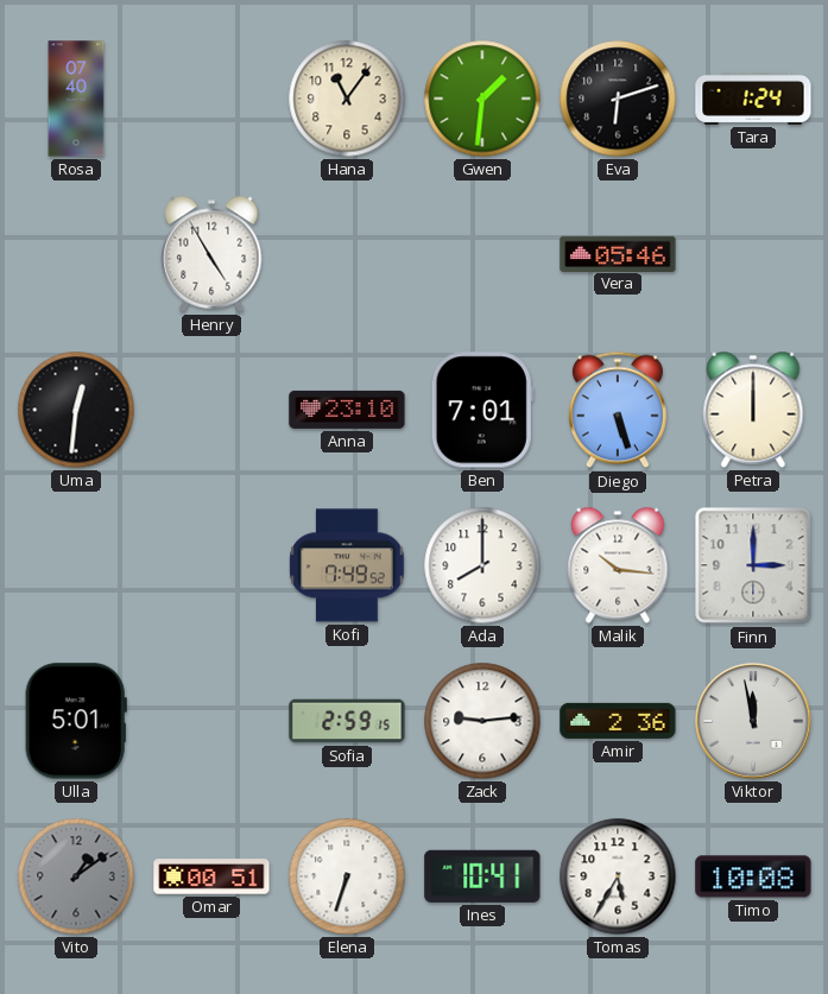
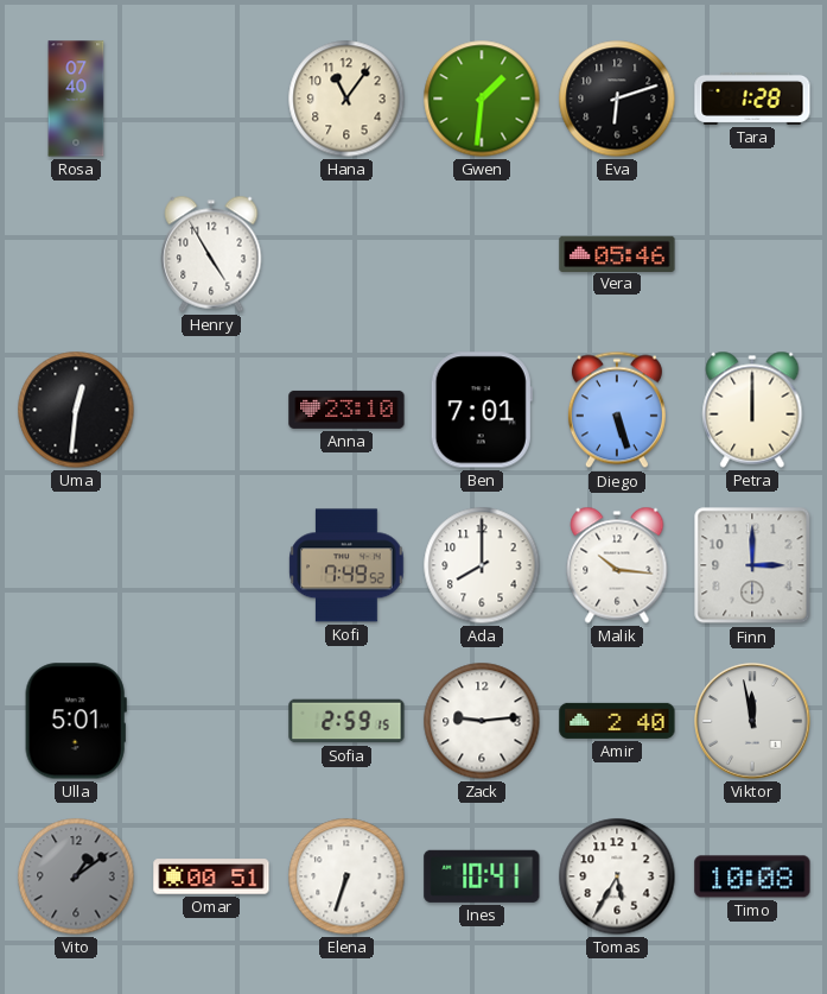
Tara: 1:24 -> 1:28 (752, 99)
Amir: 2:36 -> 2:40 (617, 721)
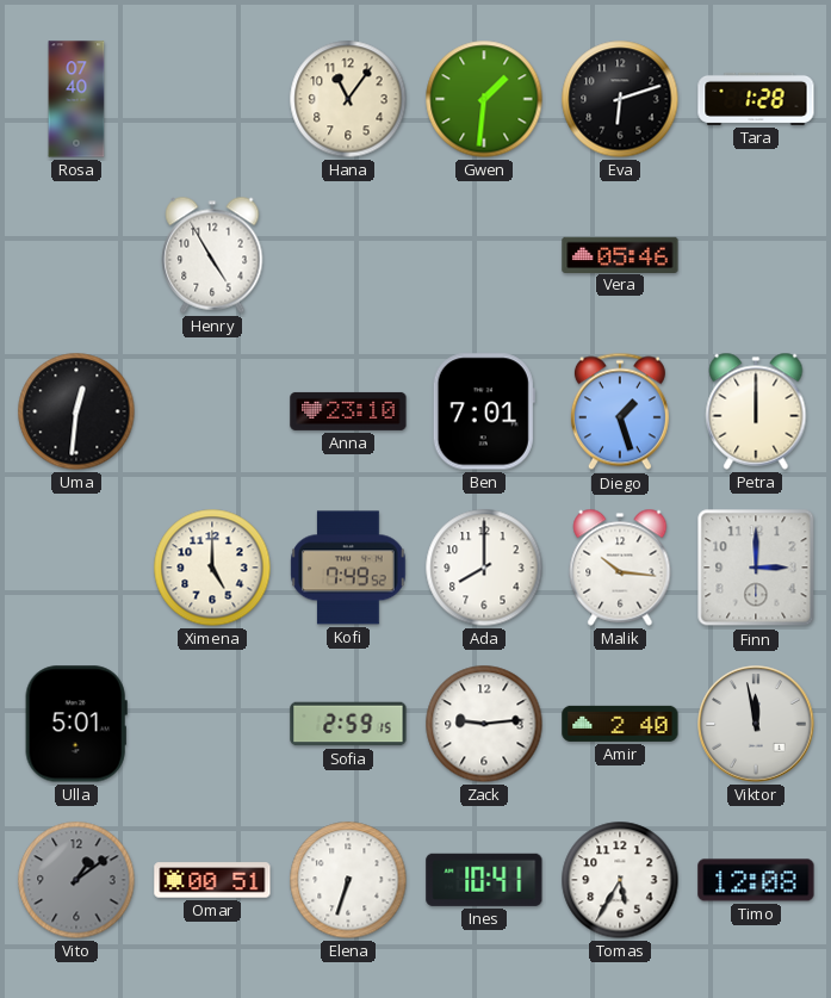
Diego: 5:27 -> 1:27 (620, 411)
Ximena: none -> 5:00 (212, 568)
Timo: 10:08 -> 12:08 (756, 880)
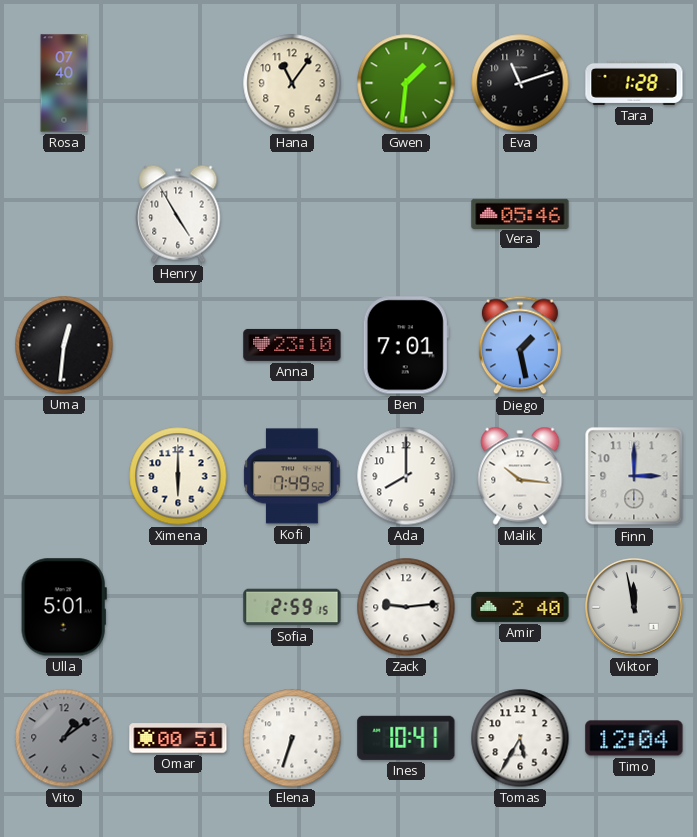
Eva: 6:12 -> 11:12 (520, 83)
Diego: 1:27 -> 1:28 (520, 345)
Petra: 12:00 -> none (756, 411)
Ximena: 5:00 -> 6:00 (178, 476)
Timo: 12:08 -> 12:04 (634, 738)
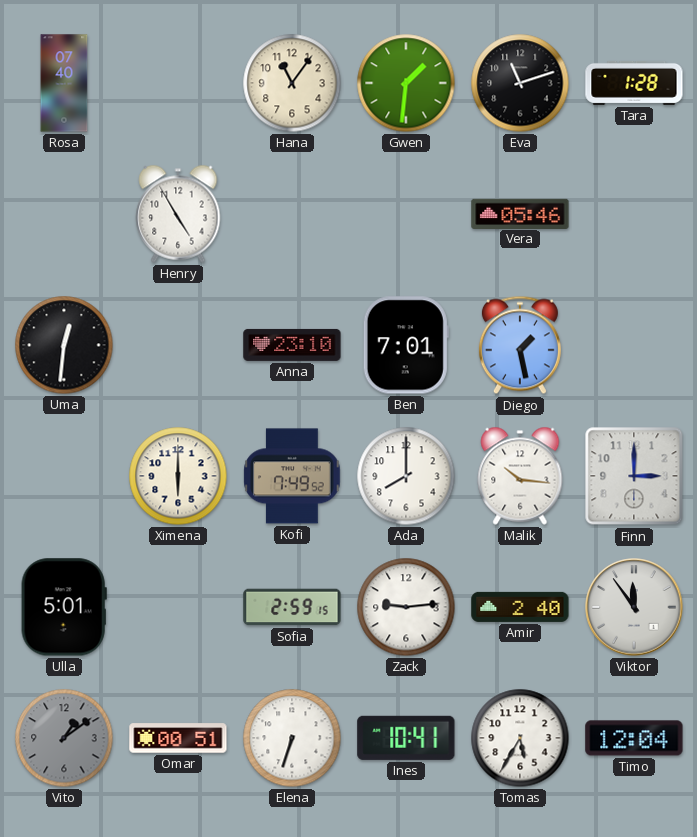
Viktor: 11:58 -> 11:54 (634, 607)
